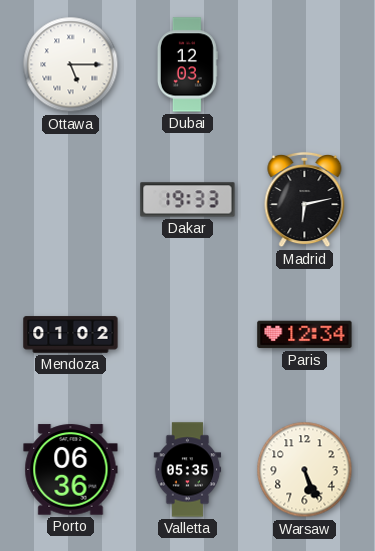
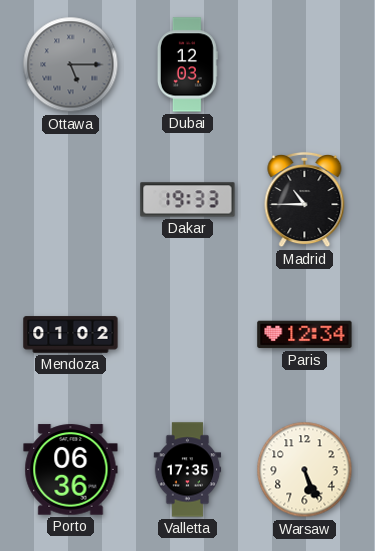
Ottawa dial: white -> grey (71, 65)
Madrid: 6:13 -> 10:45 (305, 200)
Valletta: 05:35 -> 17:35 (188, 470)
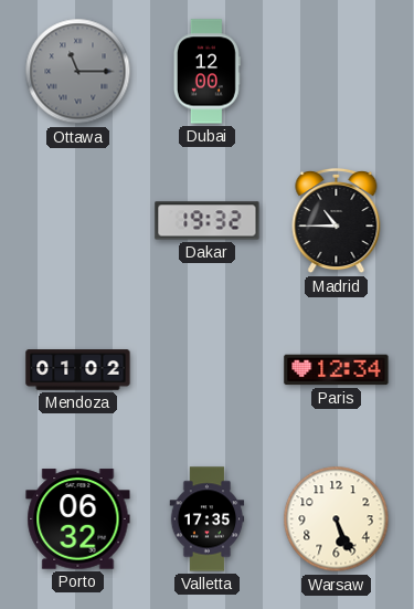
Ottawa: 5:15 -> 11:15 (78, 72)
Dubai: 12:03 -> 12:00 (206, 72)
Dakar: 19:33 -> 19:32 (208, 221)
Porto: 06:36 -> 06:32 (78, 519)
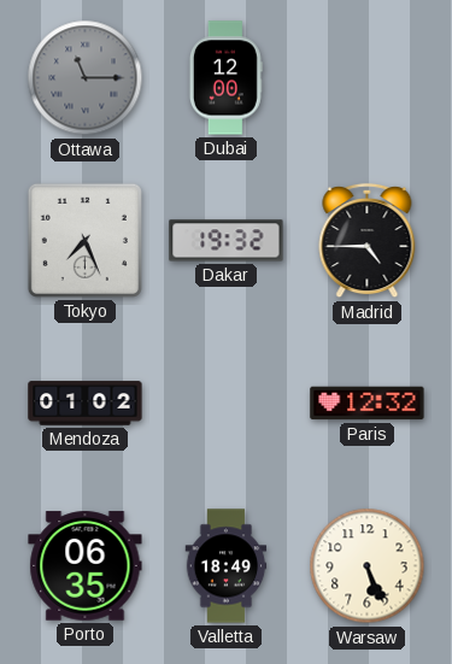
Tokyo: none -> 7:26 (84, 240)
Madrid: 10:45 -> 4:45 (368, 241)
Paris: 12:34 -> 12:32 (368, 404)
Porto: 06:32 -> 06:35 (86, 566)
Valletta: 17:35 -> 18:49 (227, 566)
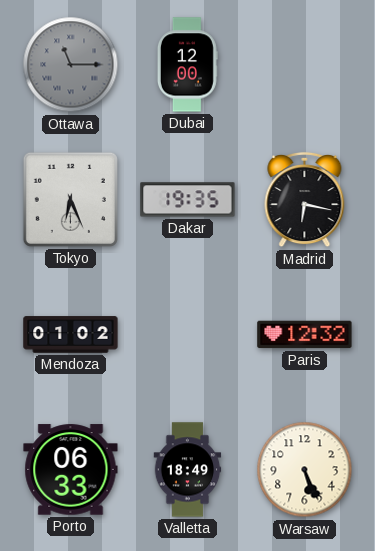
Tokyo: 7:26 -> 6:26 (70, 199)
Dakar: 19:32 -> 19:35 (188, 200)
Madrid: 4:45 -> 6:17 (305, 200)
Porto: 06:35 -> 06:33 (71, 470)
